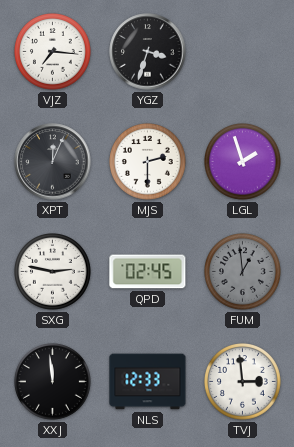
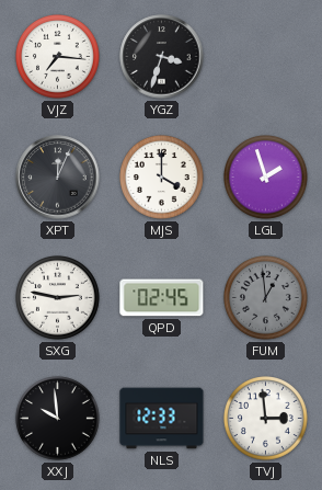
MJS: 2:30 -> 4:00 (162, 178)
XXJ: 11:59 -> 9:59 (58, 419)
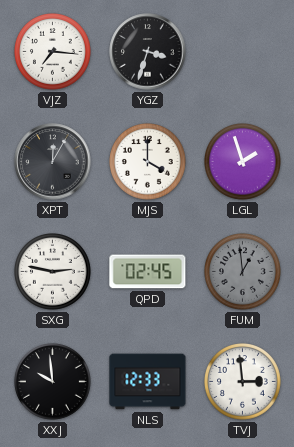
XPT: 12:04 -> 12:05 (53, 162)
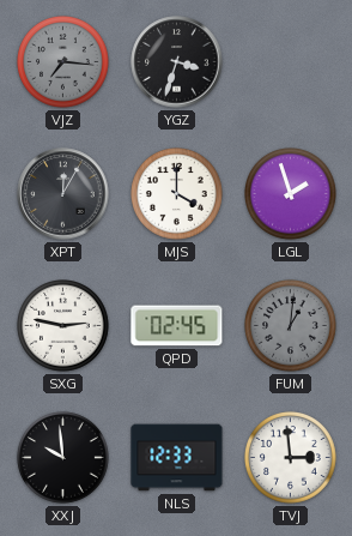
VJZ dial: white -> grey (63, 62)
FUM: 12:59 -> 1:01 (291, 326)
